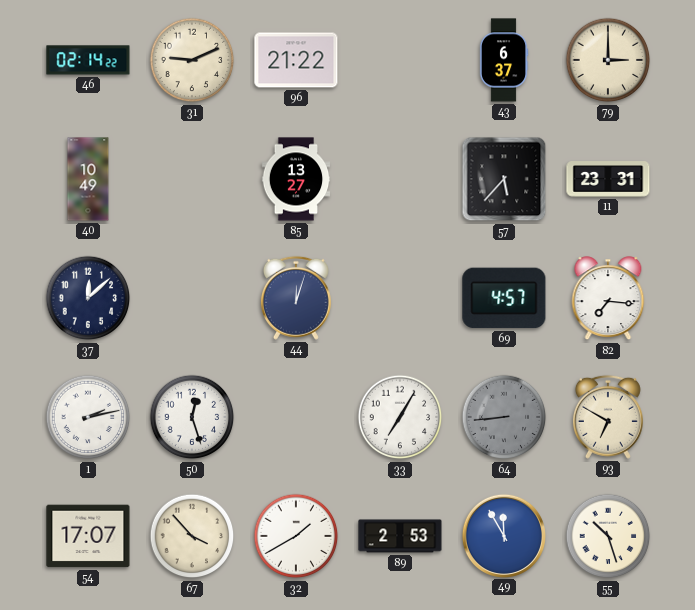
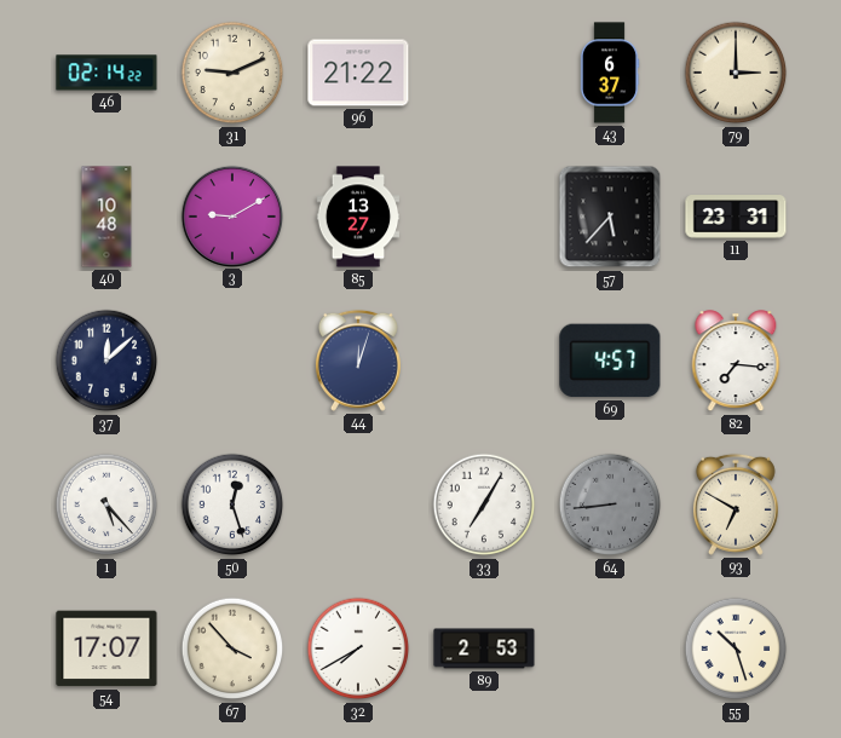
40: 10:49 -> 10:48 (106, 217)
3: none -> 9:10 (231, 215)
1: 2:13 -> 5:23 (106, 505)
32: 1:40 -> 7:40 (358, 648)
49: 11:55 -> none (503, 535)
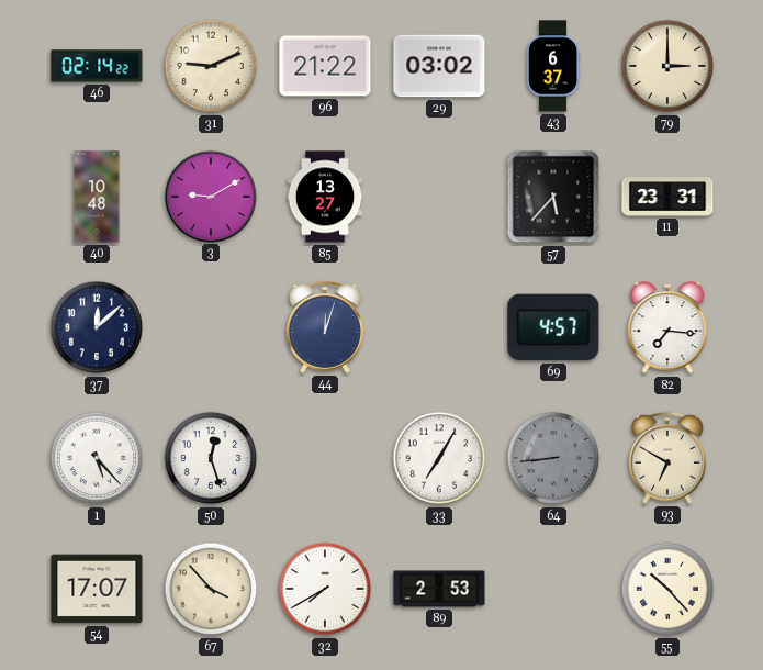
29: none -> 03:02 (439, 66)
55: 10:27 -> 10:23 (667, 589)
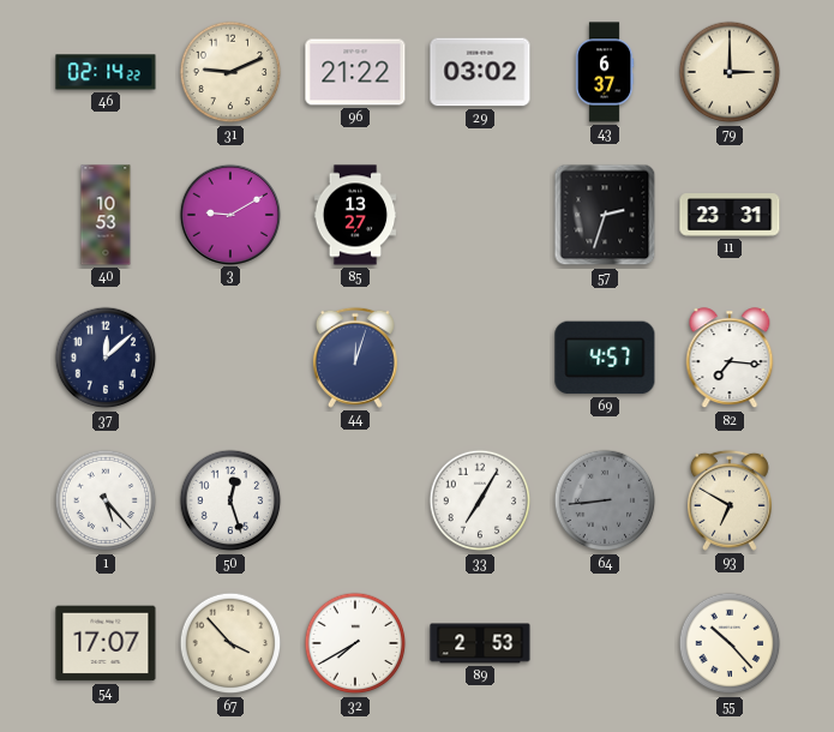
40: 10:48 -> 10:53 (106, 215)
57: 5:37 -> 2:33 (605, 215)
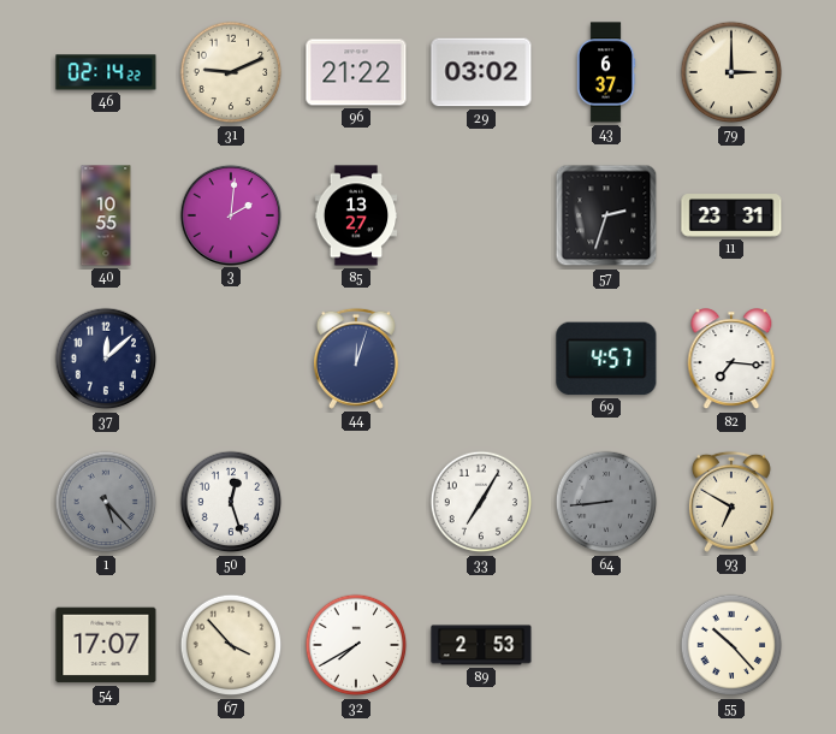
40: 10:53 -> 10:55 (106, 215)
3: 9:10 -> 2:01 (230, 214)
1 dial: white -> grey (106, 502)
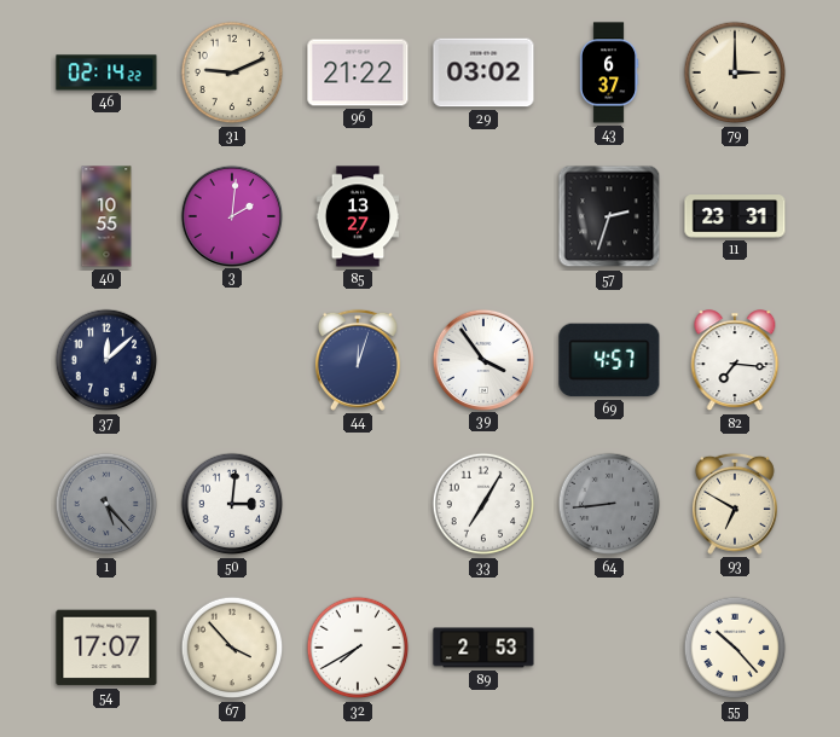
39: none -> 3:54 (482, 359)
50: 12:27 -> 3:01 (232, 504)
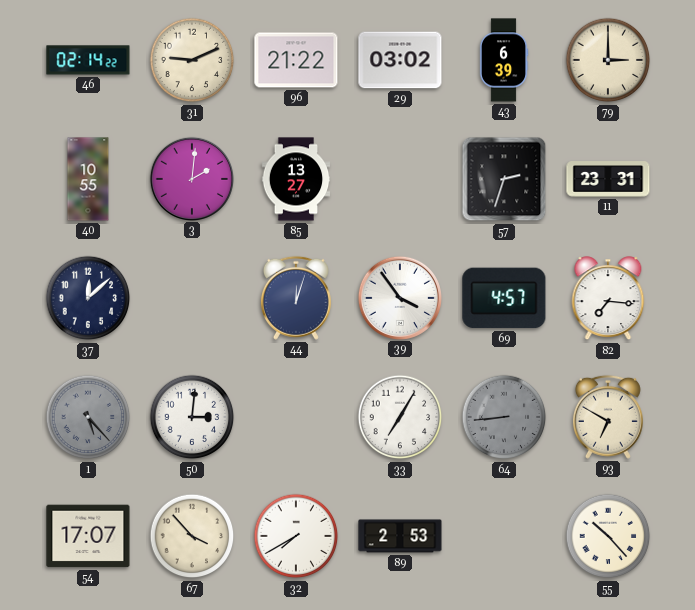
43: 6:37 -> 6:39 (504, 60)
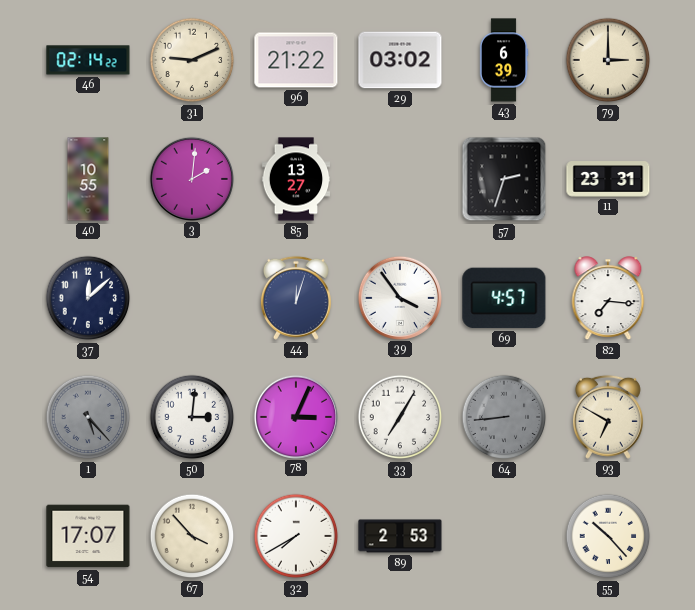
78: none -> 3:04 (295, 416)
